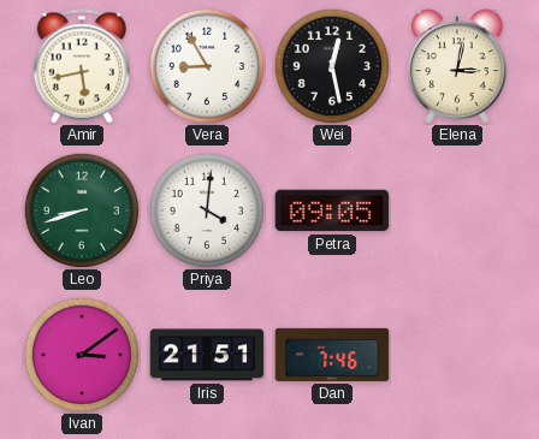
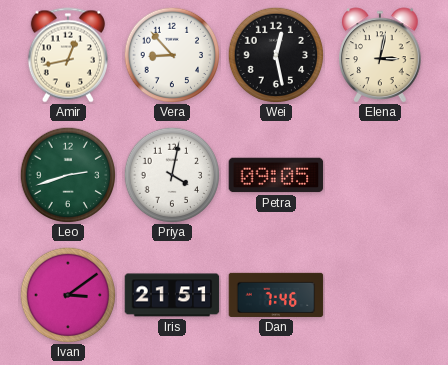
Amir: 5:43 -> 12:43 (68, 55)
Vera: 8:55 -> 8:53 (172, 55)
Leo: 8:42 -> 2:42 (68, 175)
Priya: 4:01 -> 4:02 (172, 175)
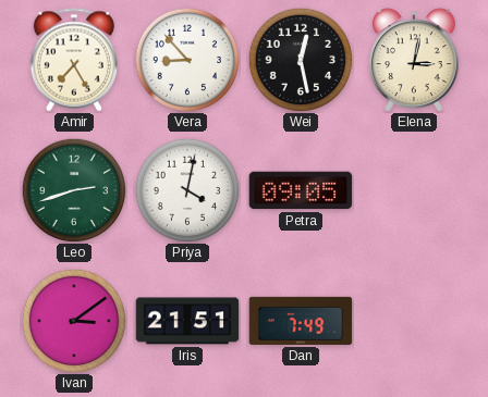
Amir: 12:43 -> 7:25 (74, 60)
Dan: 7:46 -> 7:49 (301, 321)
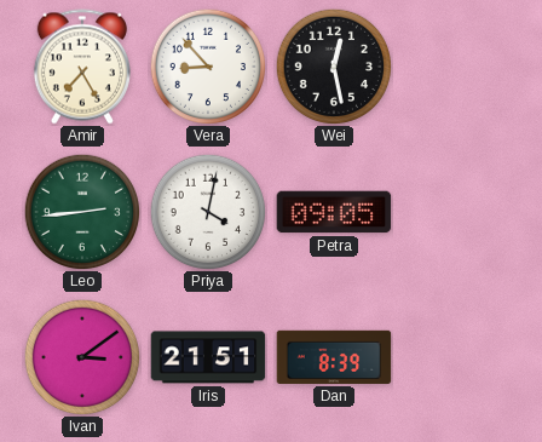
Elena: 3:02 -> none (414, 60)
Leo: 2:42 -> 2:44 (82, 212)
Dan: 7:49 -> 8:39 (334, 357)
